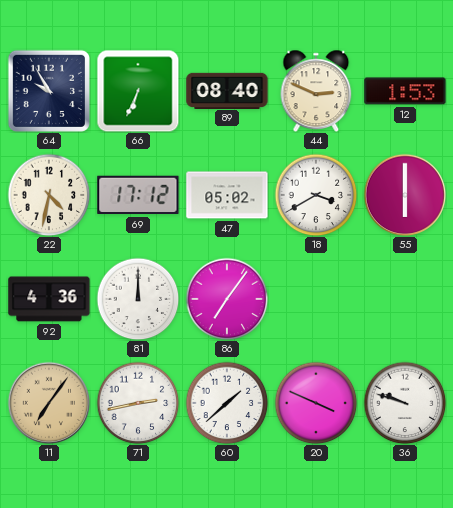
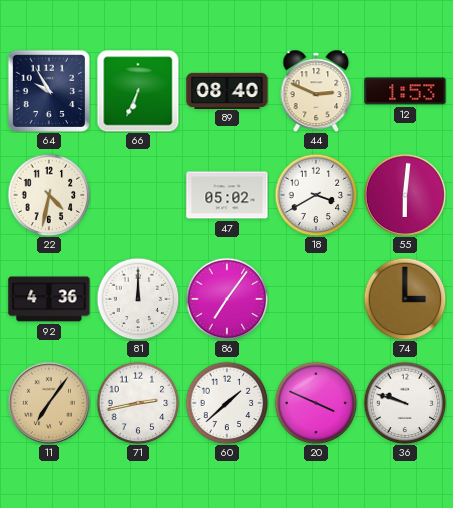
69: 17:12 -> none (138, 195)
55: 6:00 -> 6:01 (405, 195)
74: none -> 3:00 (405, 299)
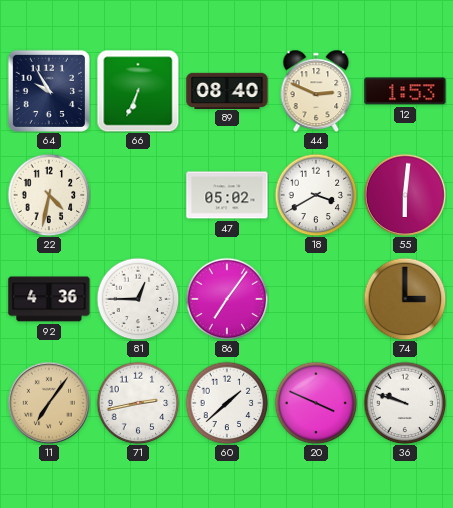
81: 12:00 -> 12:45 (138, 299)
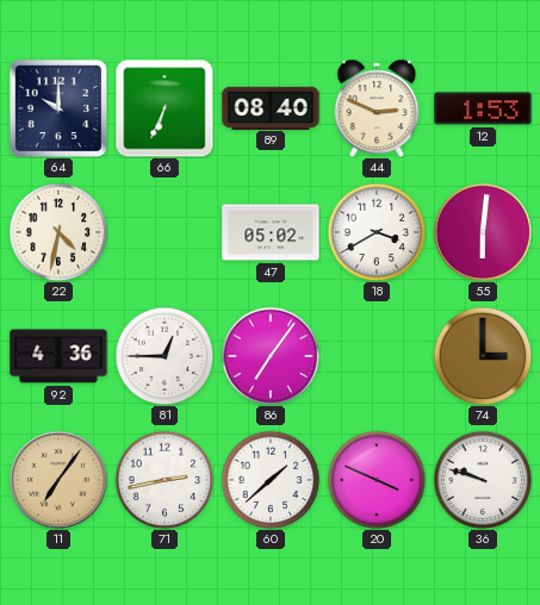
64: 9:55 -> 10:00 (58, 108)
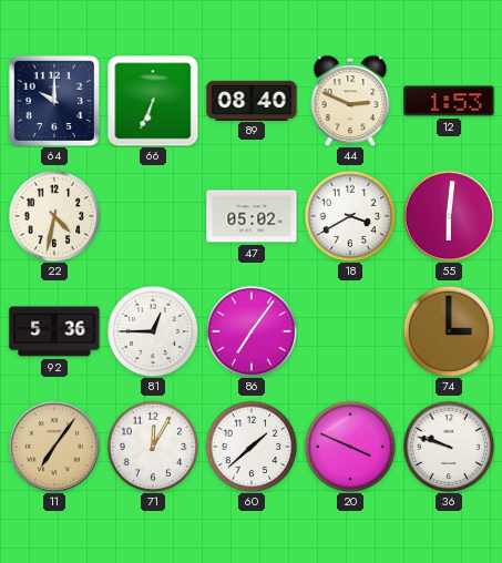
92: 4:36 -> 5:36 (54, 331)
71: 2:43 -> 12:05 (153, 447)
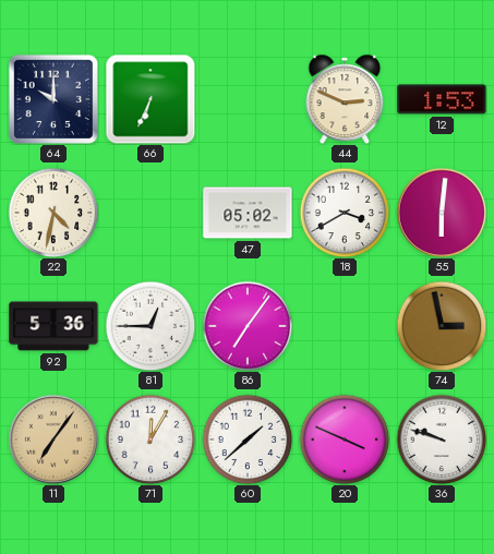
89: 08:40 -> none (252, 100)
74: 3:00 -> 2:58 (442, 326)
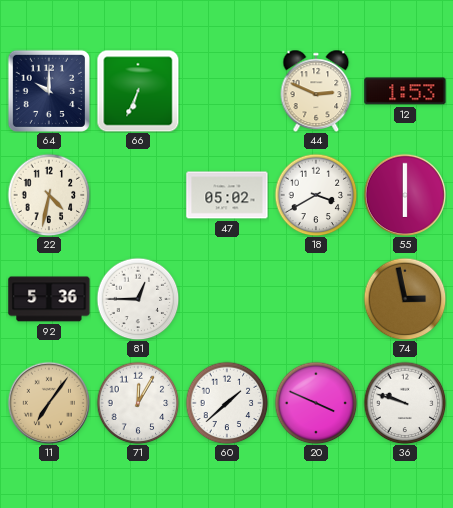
55: 6:01 -> 6:00 (405, 195)
86: 7:06 -> none (248, 326)
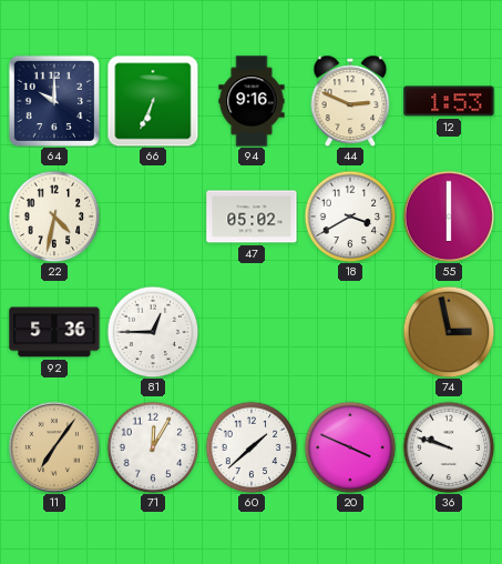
94: none -> 9:16 (252, 101)
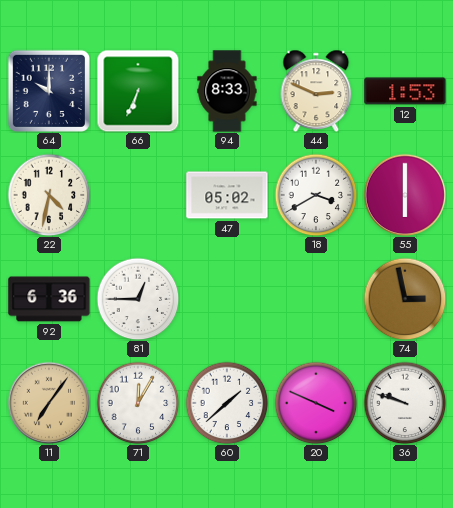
94: 9:16 -> 8:33 (227, 91)
92: 5:36 -> 6:36 (49, 299)
